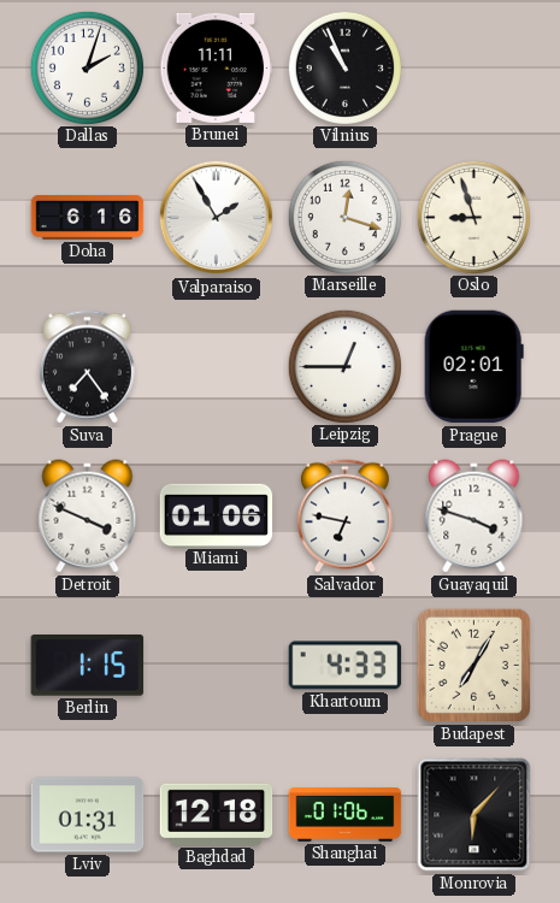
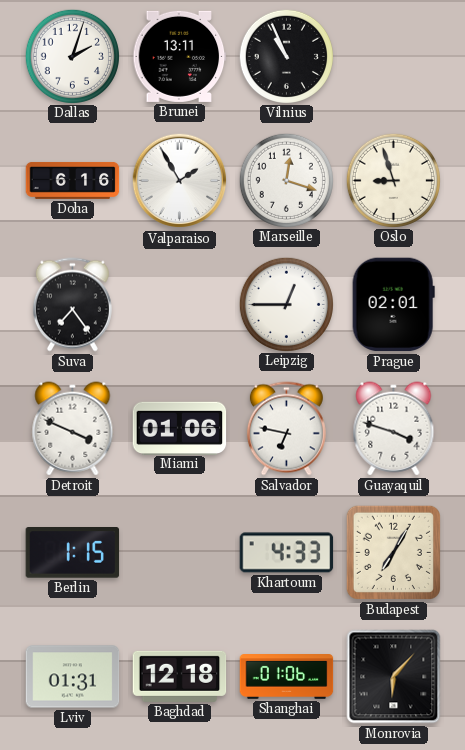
Brunei: 11:11 -> 13:11 (180, 56)
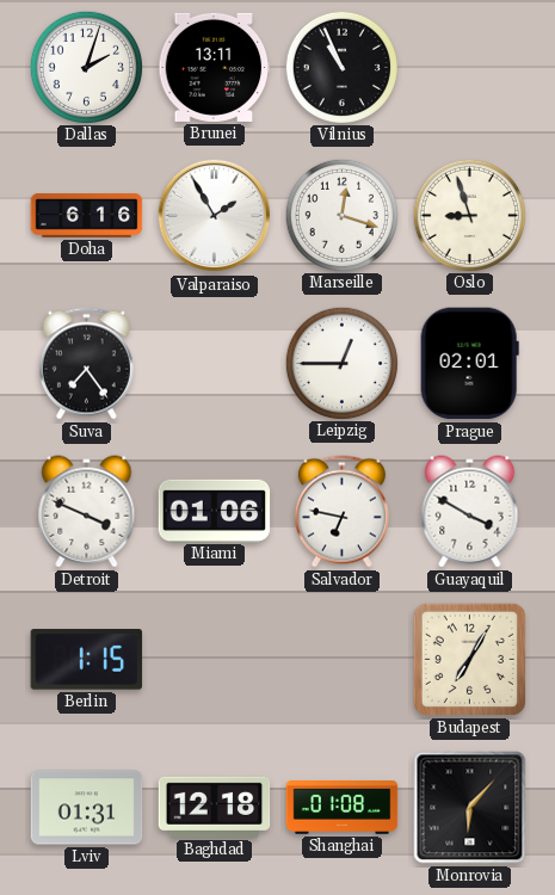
Guayaquil: 3:48 -> 3:50 (470, 512)
Khartoum: 4:33 -> none (287, 553)
Shanghai: 01:06 -> 01:08 (343, 808)
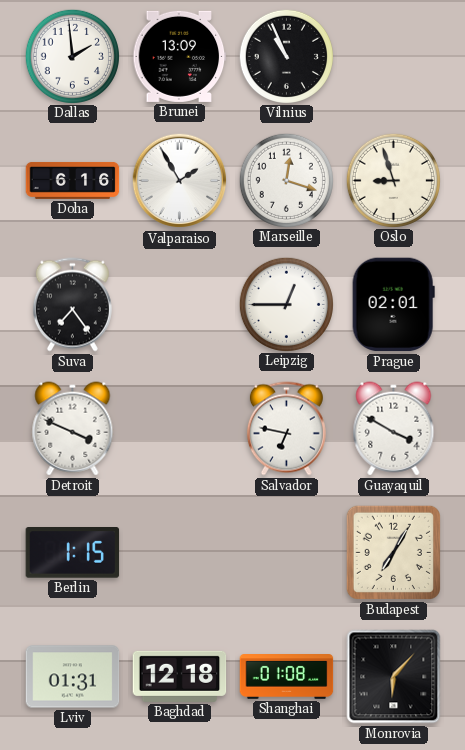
Dallas: 2:03 -> 1:59 (72, 56)
Brunei: 13:11 -> 13:09 (180, 56)
Miami: 01:06 -> none (215, 511)
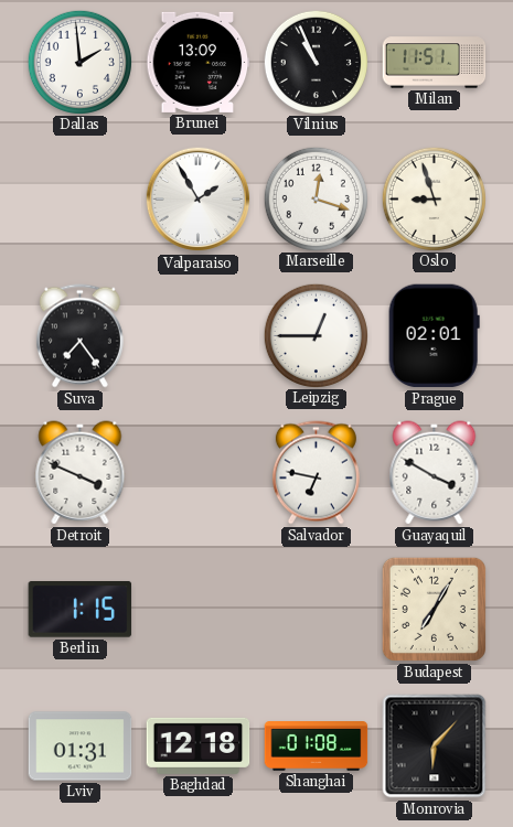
Milan: none -> 11:51 (435, 63)
Doha: 6:16 -> none (73, 181)
